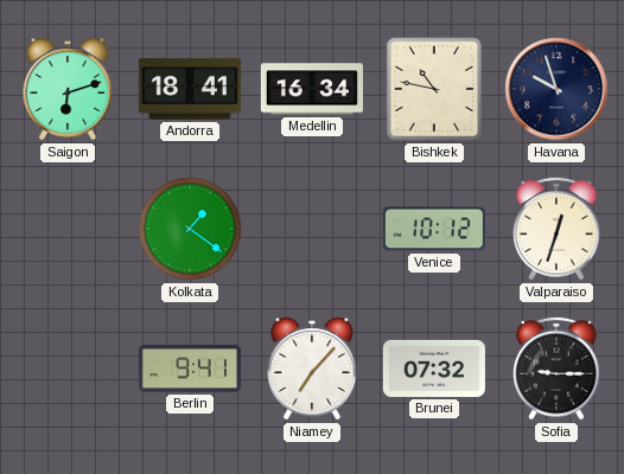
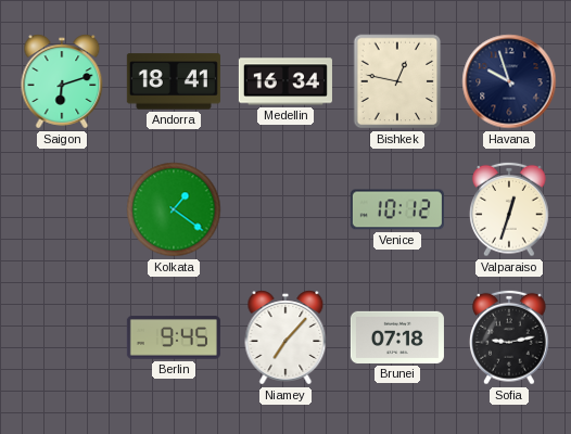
Bishkek: 10:47 -> 12:47 (397, 81)
Berlin: 9:41 -> 9:45 (174, 337)
Brunei: 07:32 -> 07:18 (397, 337)
Sofia: 9:15 -> 9:13 (510, 337)
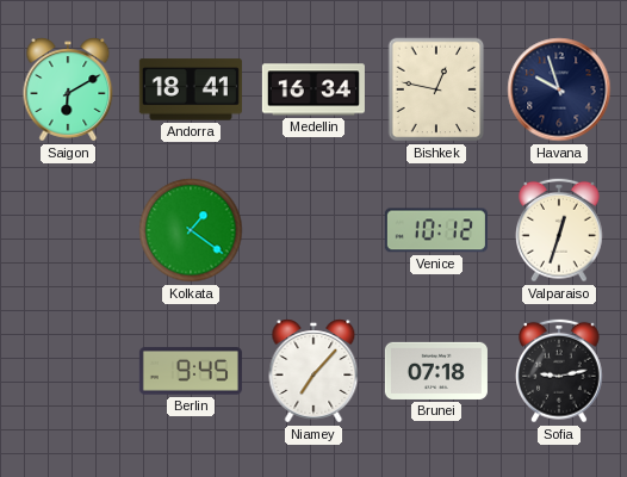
Saigon: 6:12 -> 6:10 (68, 89)
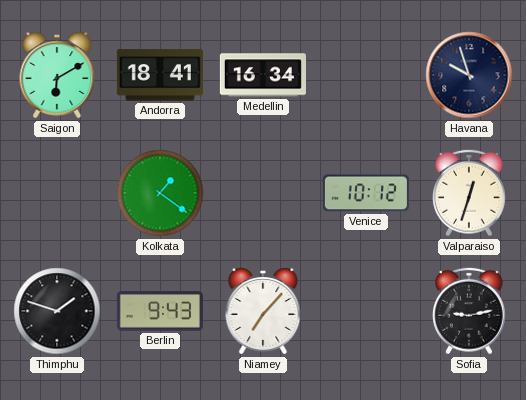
Bishkek: 12:47 -> none (436, 89)
Thimphu: none -> 1:48 (57, 311)
Berlin: 9:45 -> 9:43 (160, 311)
Brunei: 07:18 -> none (436, 371)
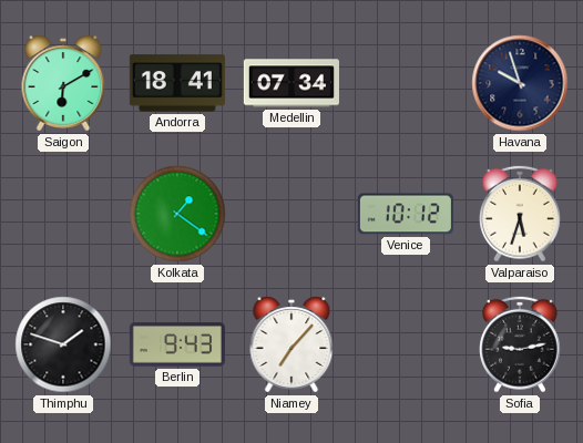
Medellin: 16:34 -> 07:34 (291, 83)
Valparaiso: 12:33 -> 5:33 (521, 214)
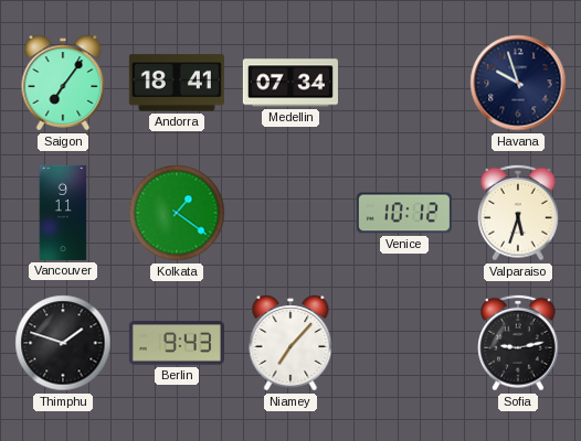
Saigon: 6:10 -> 7:06 (63, 83)
Vancouver: none -> 9:11 (63, 213)
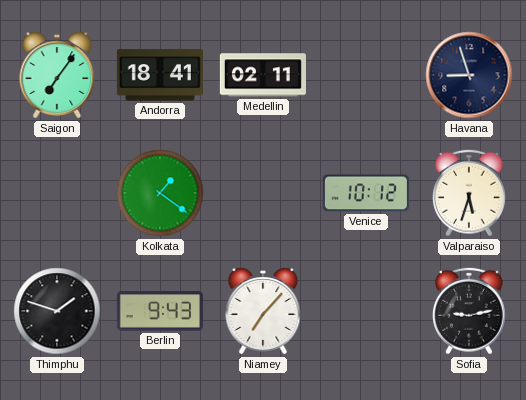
Medellin: 07:34 -> 02:11 (263, 75)
Havana: 9:57 -> 8:57 (469, 75)
Vancouver: 9:11 -> none (63, 213)
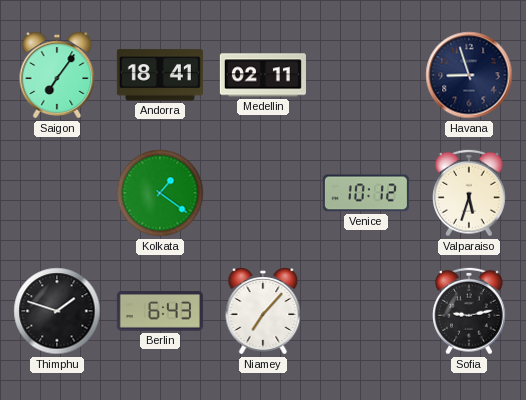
Berlin: 9:43 -> 6:43 (160, 311)
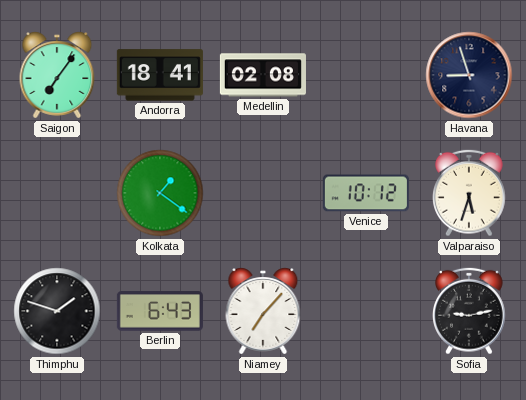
Medellin: 02:11 -> 02:08 (263, 75)
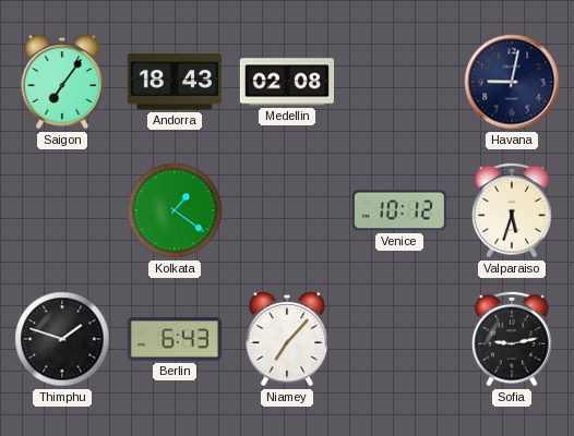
Andorra: 18:41 -> 18:43 (175, 82)
Havana: 8:57 -> 9:02 (512, 82)
